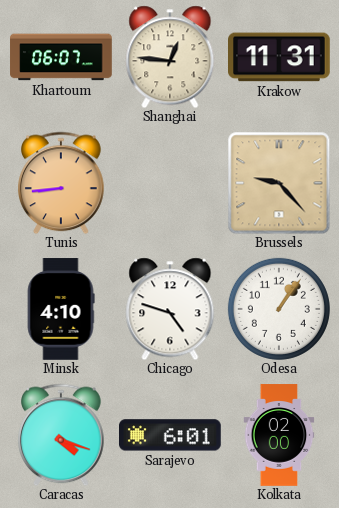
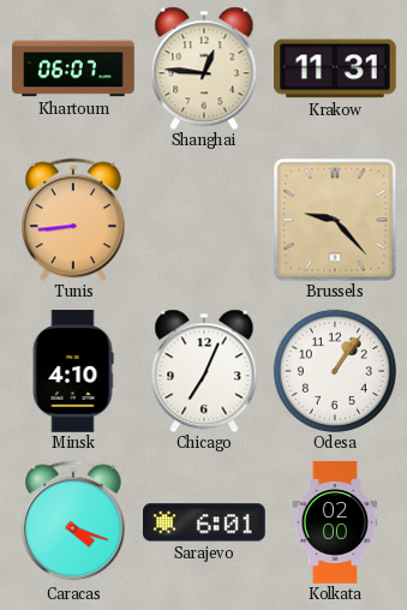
Chicago: 4:48 -> 7:04 (204, 371)
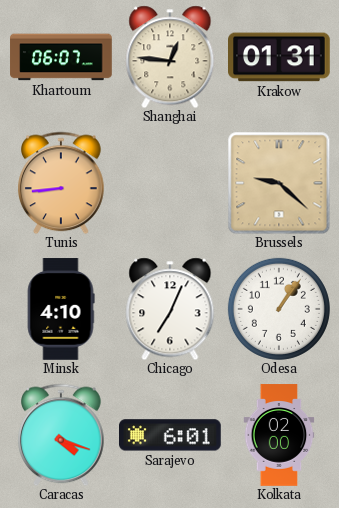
Krakow: 11:31 -> 01:31 (280, 57)
Brussels: 9:23 -> 9:22 (279, 183)
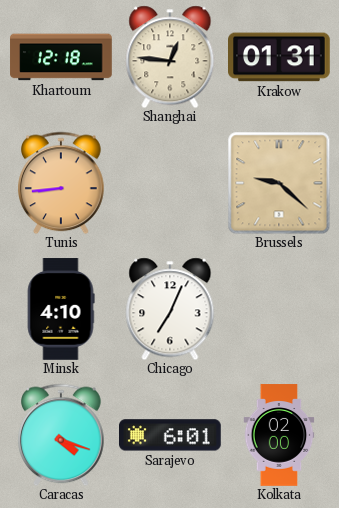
Khartoum: 06:07 -> 12:18 (61, 57)
Odesa: 1:06 -> none (279, 309)
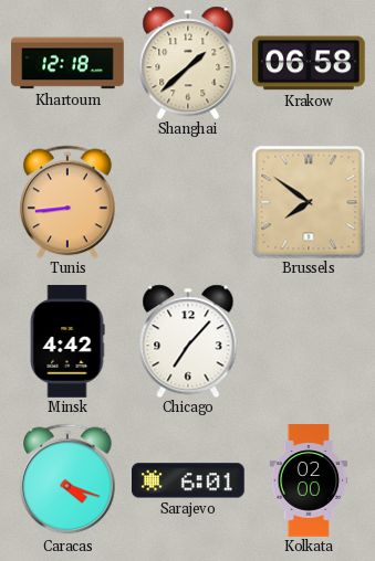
Shanghai: 12:46 -> 1:38 (188, 63)
Krakow: 01:31 -> 06:58 (310, 63)
Brussels: 9:22 -> 7:51 (309, 202)
Minsk: 4:10 -> 4:42 (67, 341)
Chicago: 7:04 -> 7:07 (188, 341)
